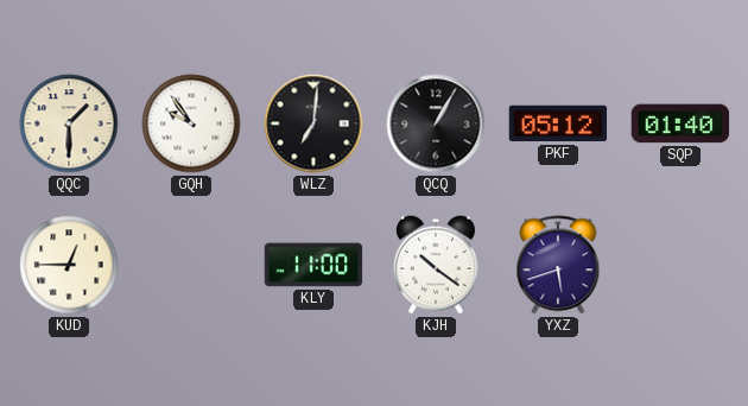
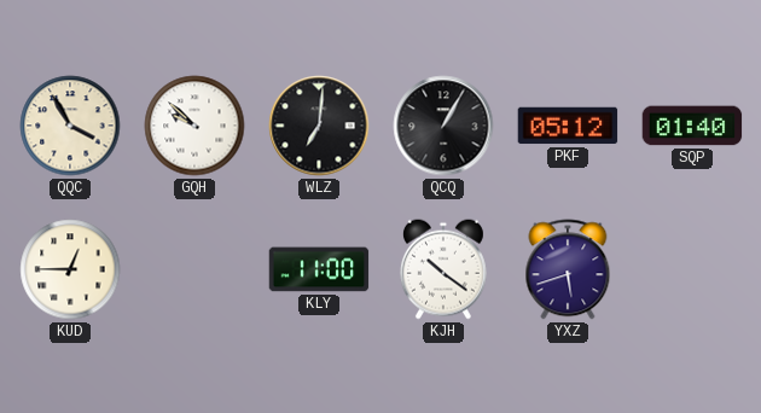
QQC: 1:30 -> 3:55 (70, 126)
GQH: 9:54 -> 9:52 (194, 126)
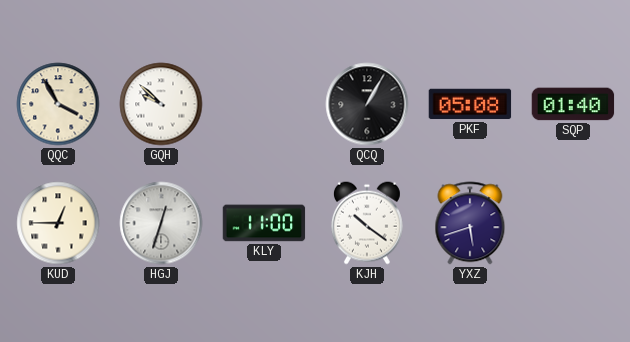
WLZ: 7:01 -> none (319, 126)
PKF: 05:12 -> 05:08 (470, 104)
HGJ: none -> 12:33 (161, 223)
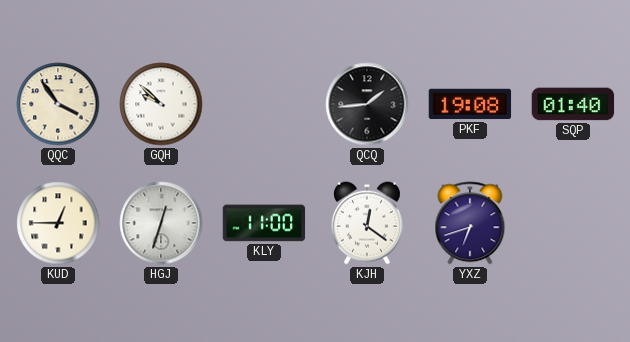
QQC: 3:55 -> 3:54 (58, 104)
QCQ: 1:05 -> 1:44 (367, 104)
PKF: 05:08 -> 19:08 (470, 104)
KJH: 10:21 -> 12:21 (367, 223)
YXZ: 5:42 -> 6:42 (470, 223)
